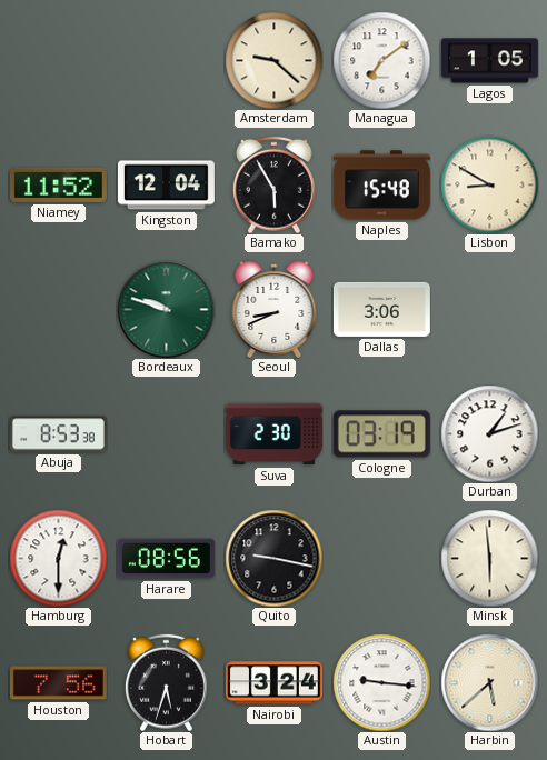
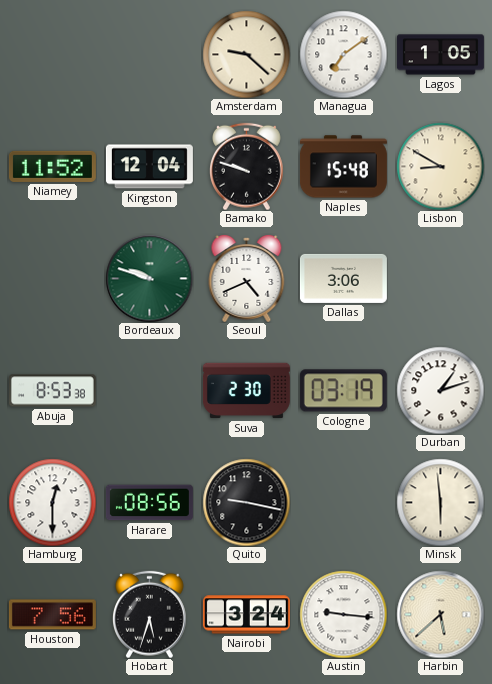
Bamako: 5:55 -> 9:48 (247, 166)
Seoul: 8:41 -> 4:41 (247, 279)
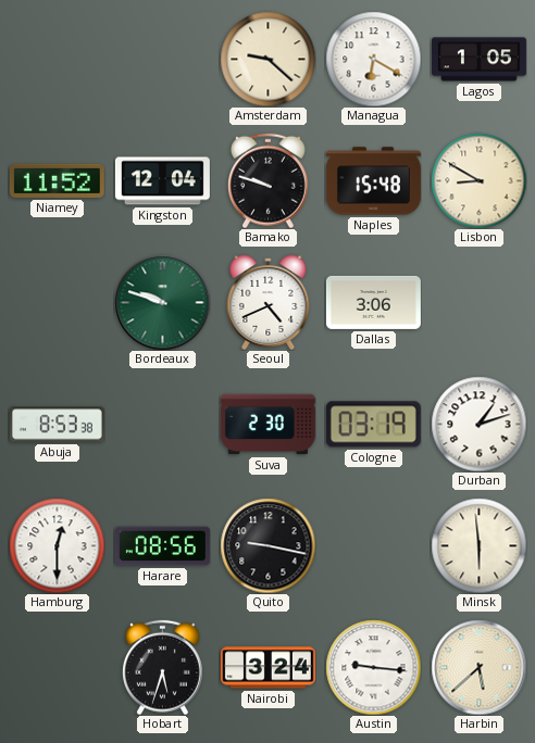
Managua: 7:09 -> 6:20 (373, 59)
Houston: 7:56 -> none (52, 615)
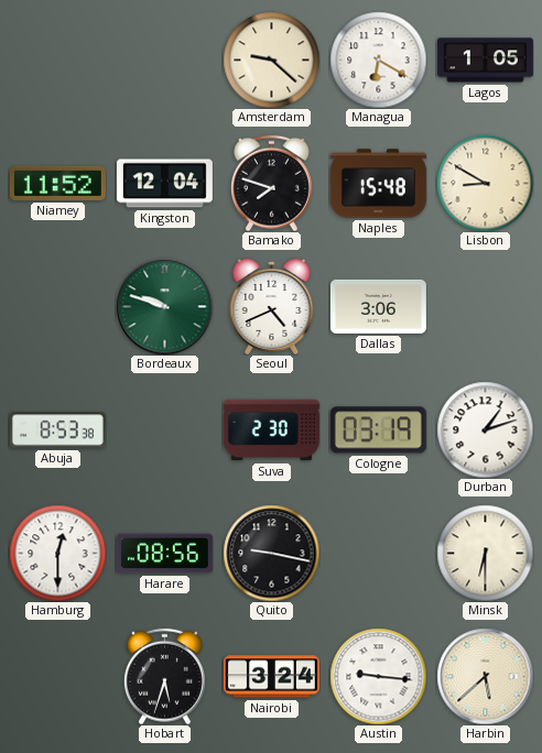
Bamako: 9:48 -> 7:48 (272, 183)
Minsk: 5:59 -> 6:30 (485, 553)
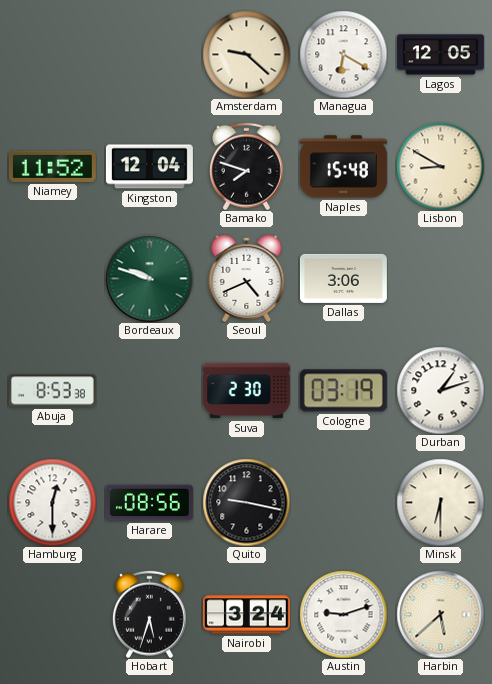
Lagos: 1:05 -> 12:05 (440, 55)
Austin: 9:16 -> 9:12 (343, 614)
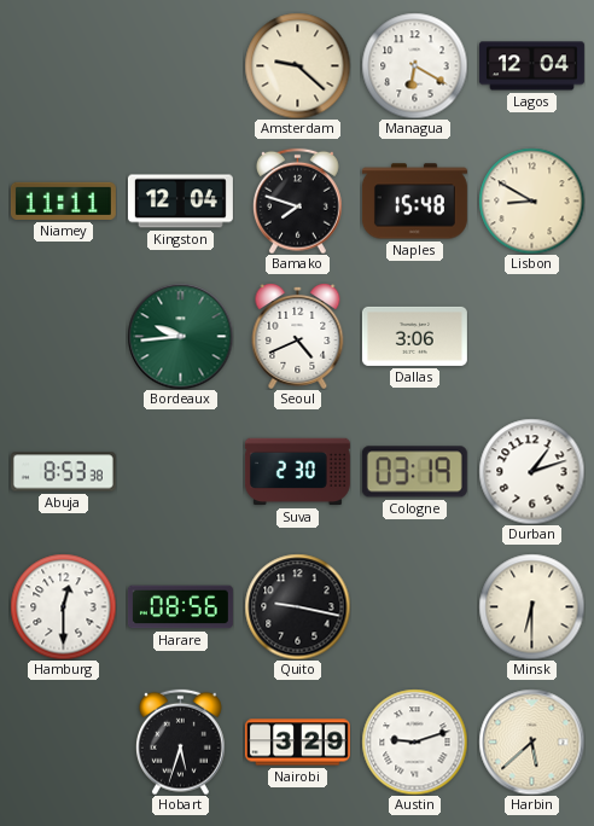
Lagos: 12:05 -> 12:04 (531, 66)
Niamey: 11:52 -> 11:11 (63, 200)
Bordeaux: 9:48 -> 9:44 (180, 336)
Nairobi: 3:24 -> 3:29 (297, 743)
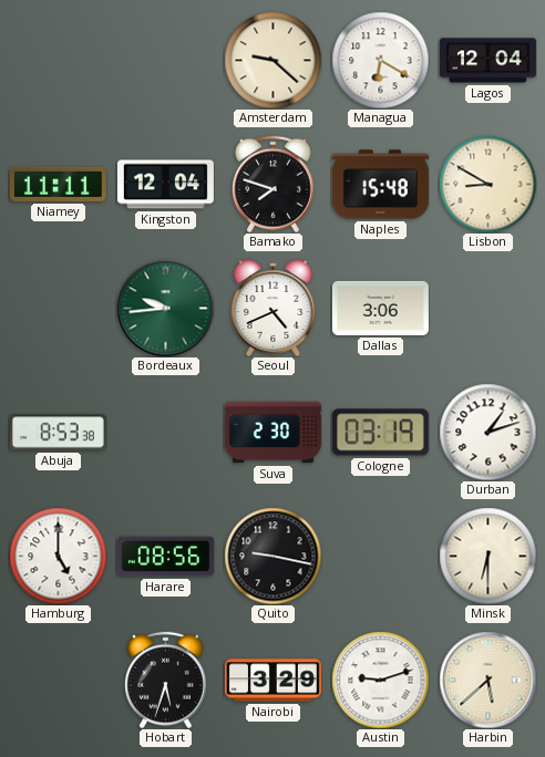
Hamburg: 12:30 -> 5:00 (58, 556)
